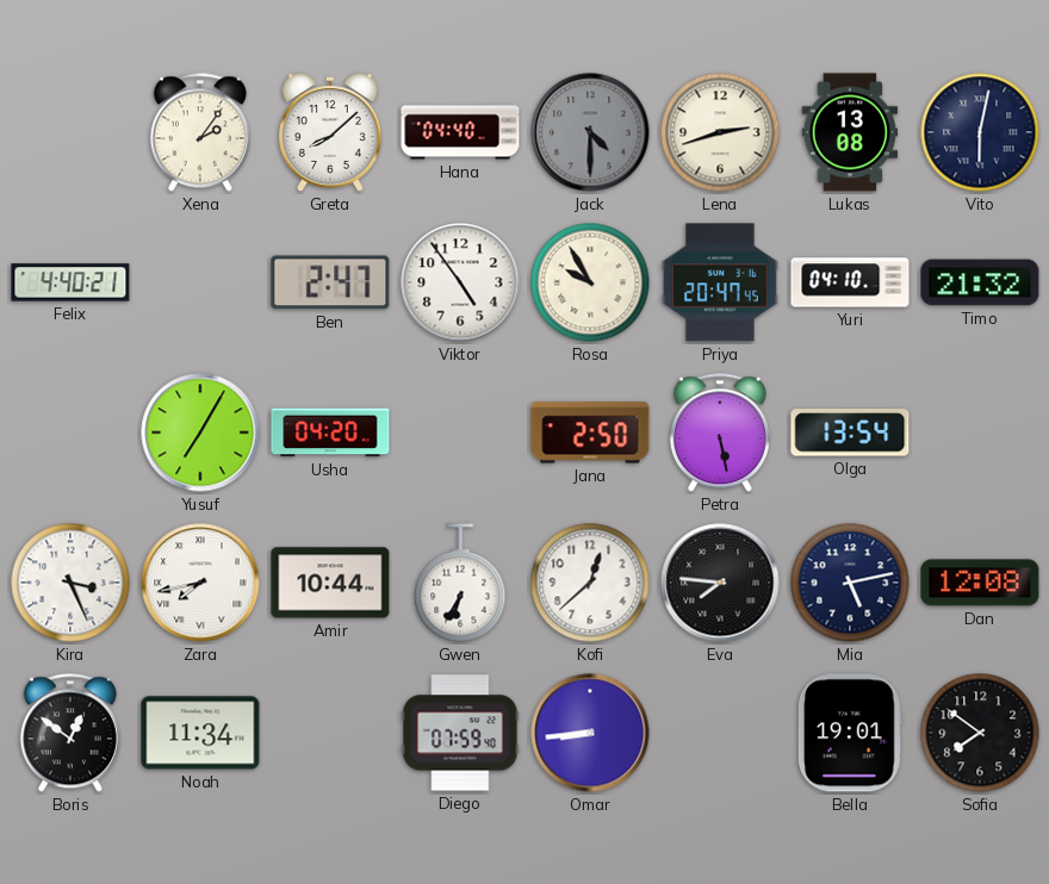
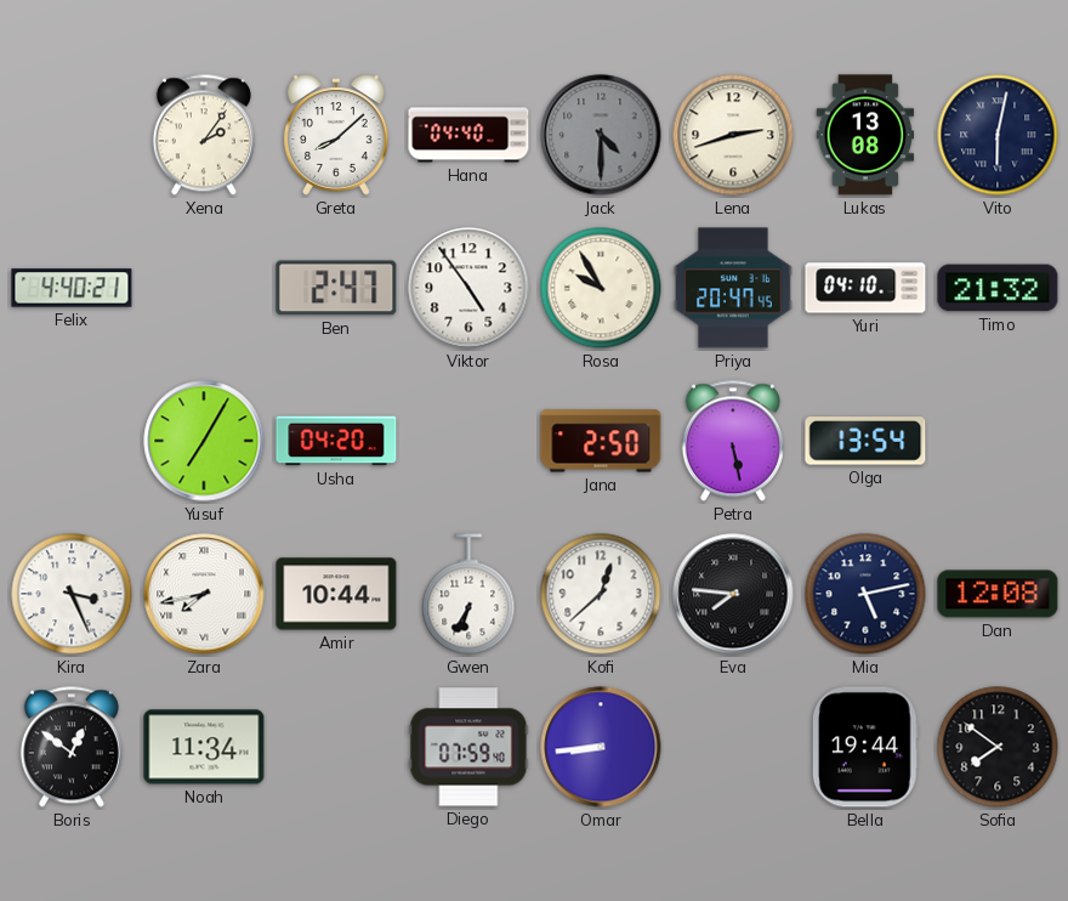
Bella: 19:01 -> 19:44 (865, 747)
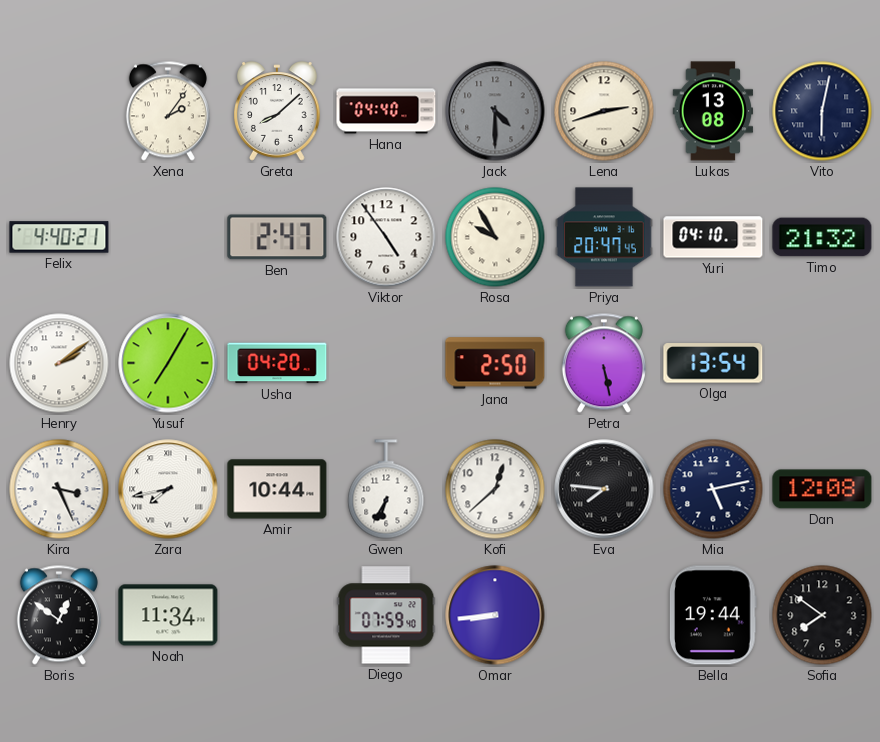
Henry: none -> 2:09 (59, 363)
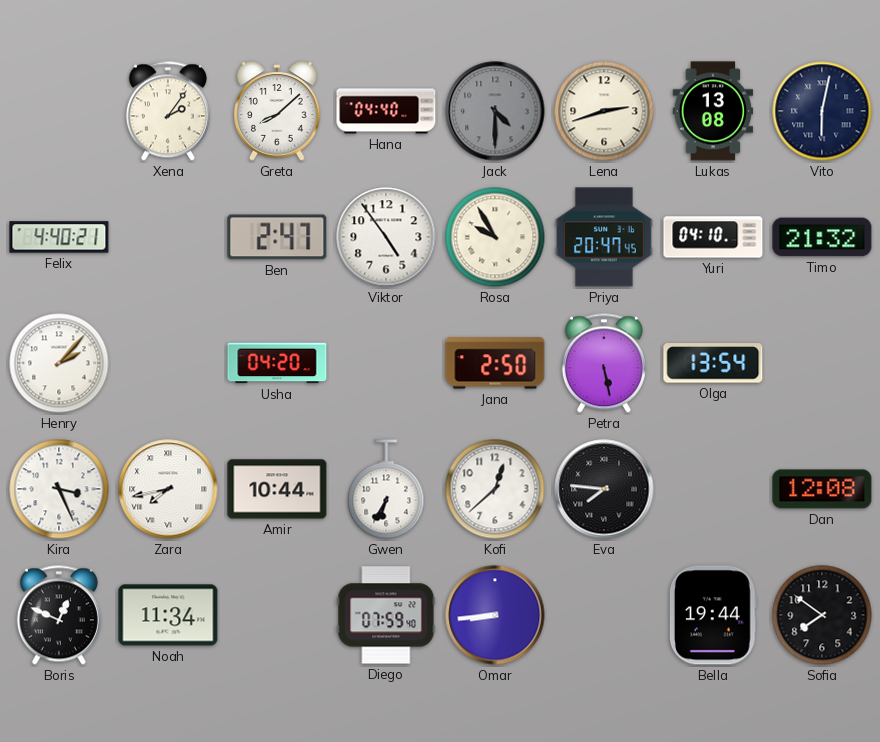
Henry: 2:09 -> 2:07 (59, 363)
Yusuf: 7:05 -> none (168, 363)
Mia: 5:13 -> none (713, 489)
Boris: 12:51 -> 12:49 (59, 615)
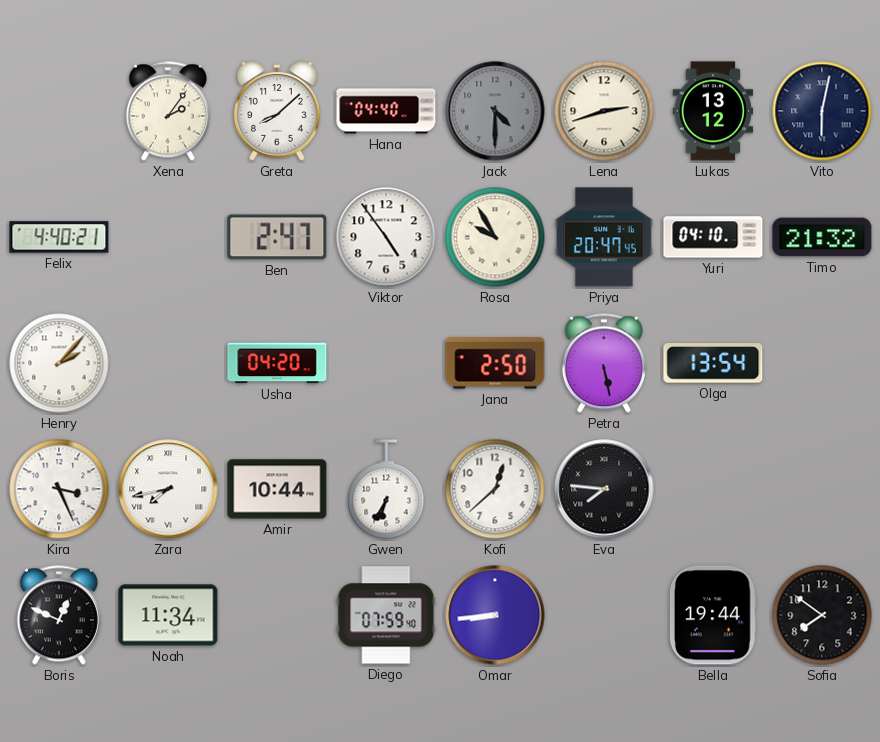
Lukas: 13:08 -> 13:12 (713, 111)
Dan: 12:08 -> none (822, 489)
